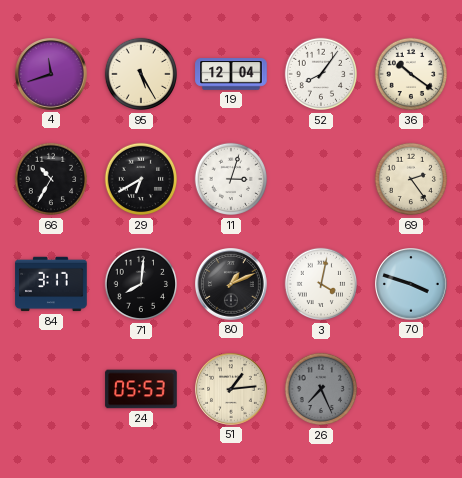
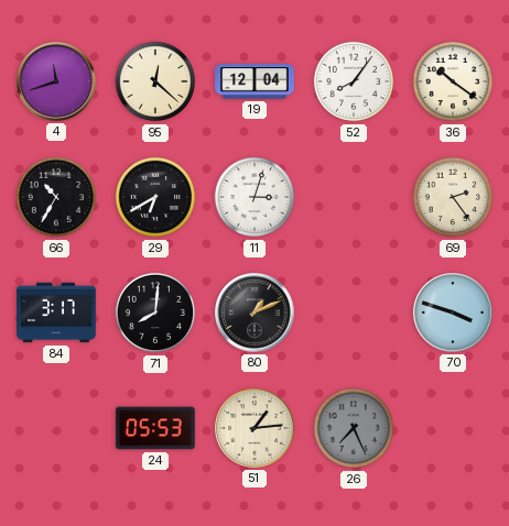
95: 5:25 -> 12:22 (155, 81)
3: 4:02 -> none (321, 284)
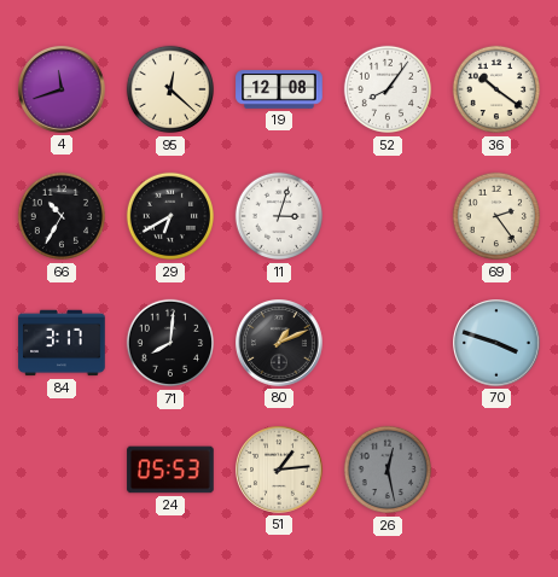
19: 12:04 -> 12:08 (279, 89)
26: 7:26 -> 12:28 (388, 470)
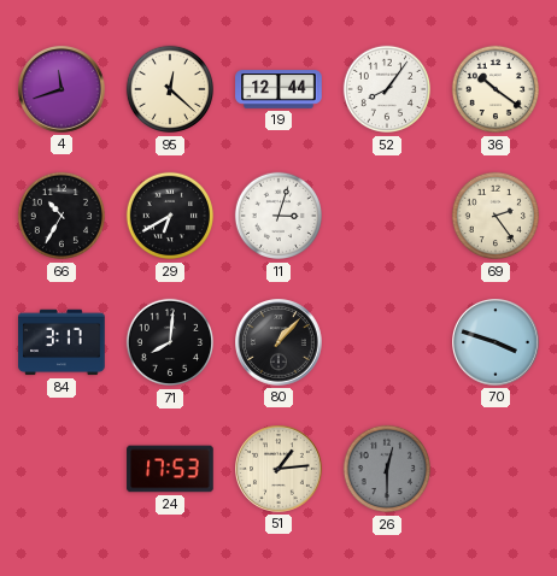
19: 12:08 -> 12:44 (278, 89)
80: 1:11 -> 1:07 (278, 342)
24: 05:53 -> 17:53 (170, 469)
26: 12:28 -> 12:30 (387, 469)
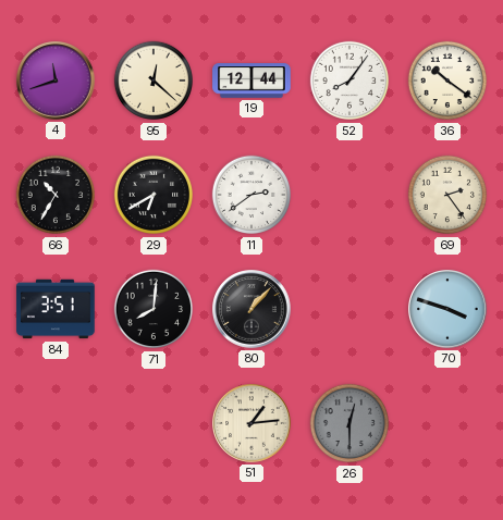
11: 3:03 -> 2:39 (251, 195)
84: 3:17 -> 3:51 (56, 309)
24: 17:53 -> none (170, 469)
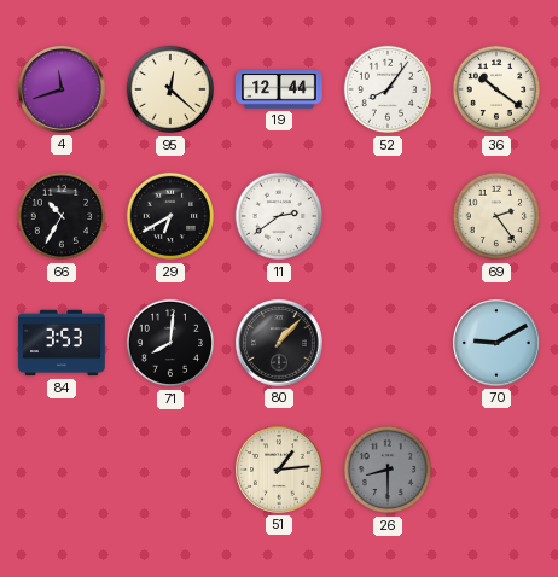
84: 3:51 -> 3:53 (62, 343)
70: 3:48 -> 9:10 (496, 343)
26: 12:30 -> 8:30 (388, 470)
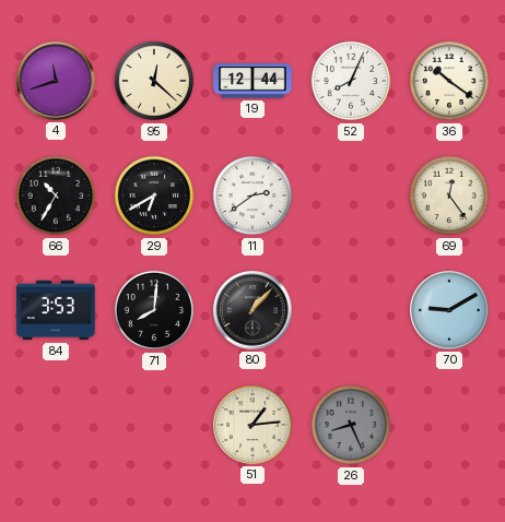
52: 8:06 -> 8:04 (351, 81)
69: 2:24 -> 12:24 (449, 195)
26: 8:30 -> 8:26 (351, 425)
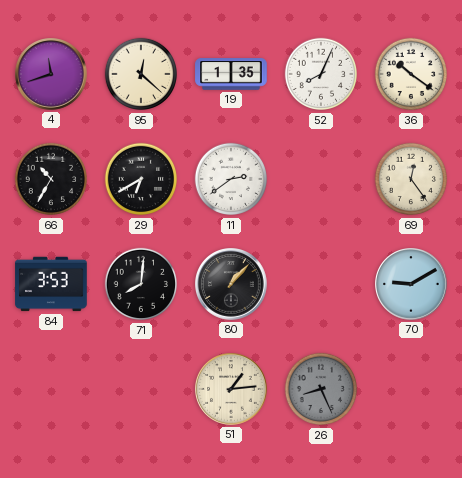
19: 12:44 -> 1:35 (231, 74)
